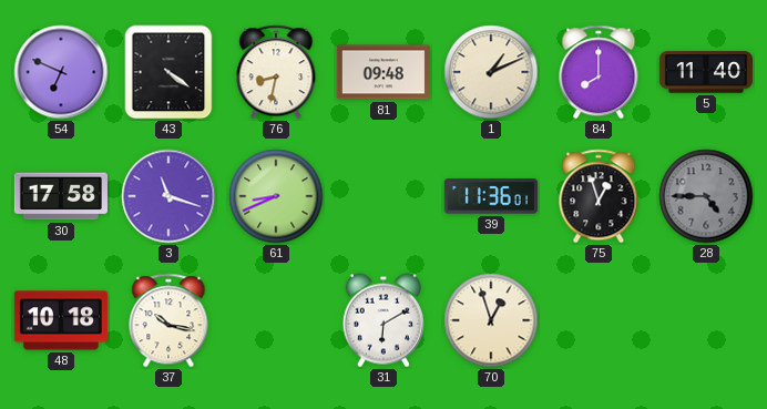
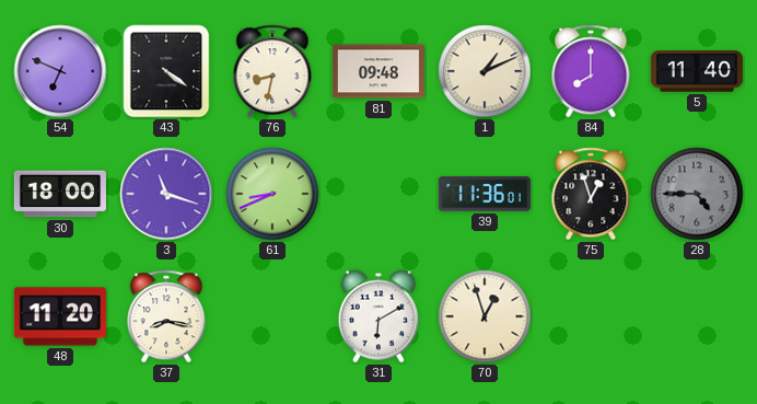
30: 17:58 -> 18:00 (60, 194)
48: 10:18 -> 11:20 (60, 316)
37: 10:17 -> 8:17 (166, 316)
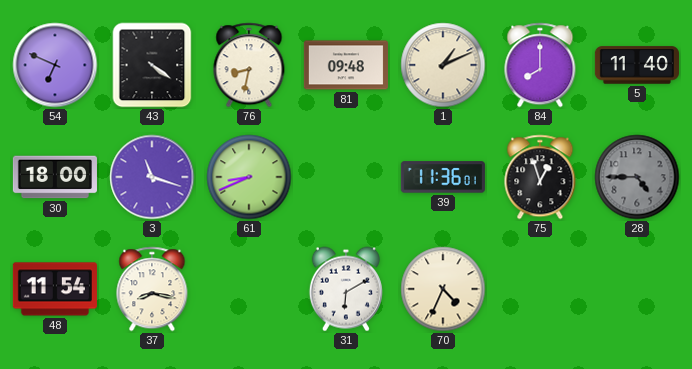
48: 11:20 -> 11:54 (55, 289)
70: 12:57 -> 4:34 (443, 289)
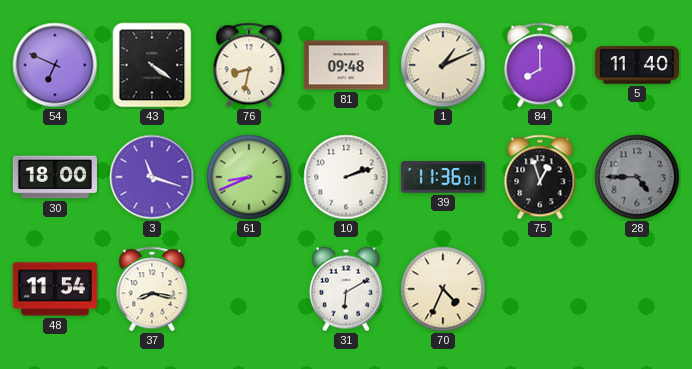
10: none -> 2:12 (346, 177)
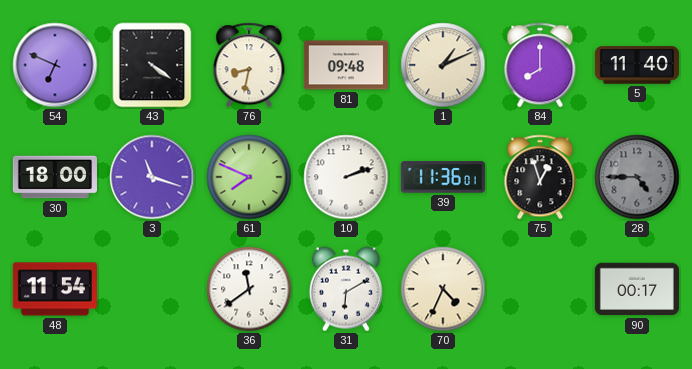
61: 8:41 -> 7:49 (249, 177)
37: 8:17 -> none (152, 289)
36: none -> 11:39 (249, 289)
90: none -> 00:17 (637, 289)
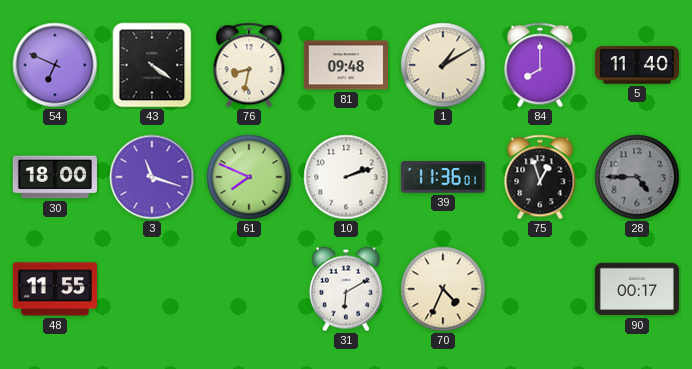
1: 1:11 -> 1:10 (443, 65)
48: 11:54 -> 11:55 (55, 289)
36: 11:39 -> none (249, 289)
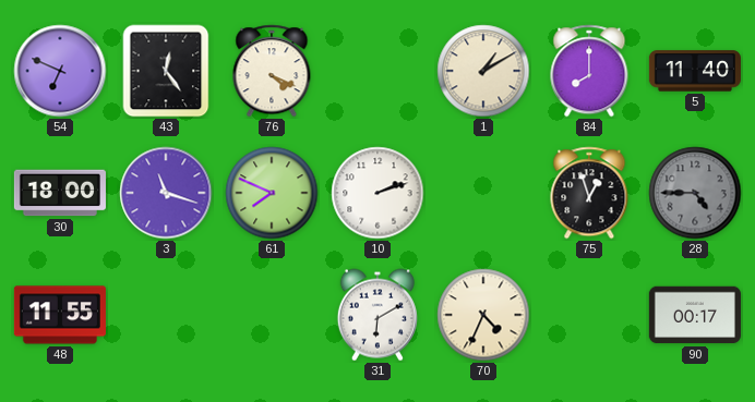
43: 4:21 -> 12:24 (166, 71)
76: 8:32 -> 4:19 (272, 71)
81: 09:48 -> none (346, 65)
39: 11:36 -> none (443, 177)
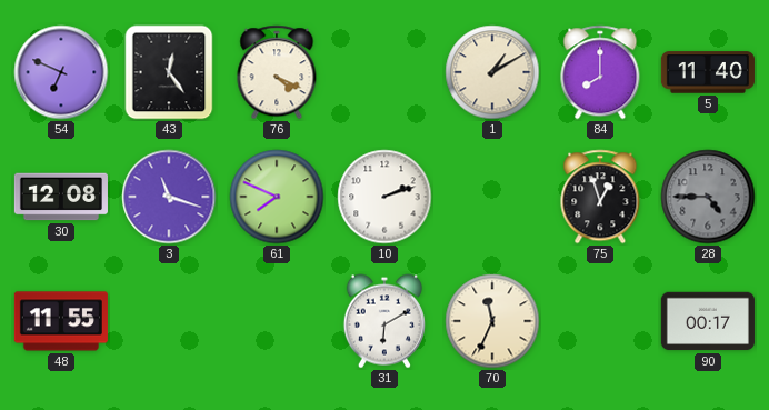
30: 18:00 -> 12:08 (61, 197)
70: 4:34 -> 11:34 (492, 321)
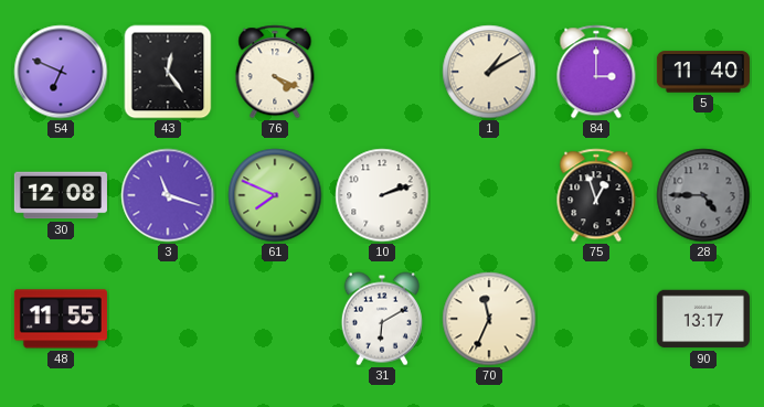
84: 8:00 -> 3:00 (596, 72)
90: 00:17 -> 13:17 (703, 319)
